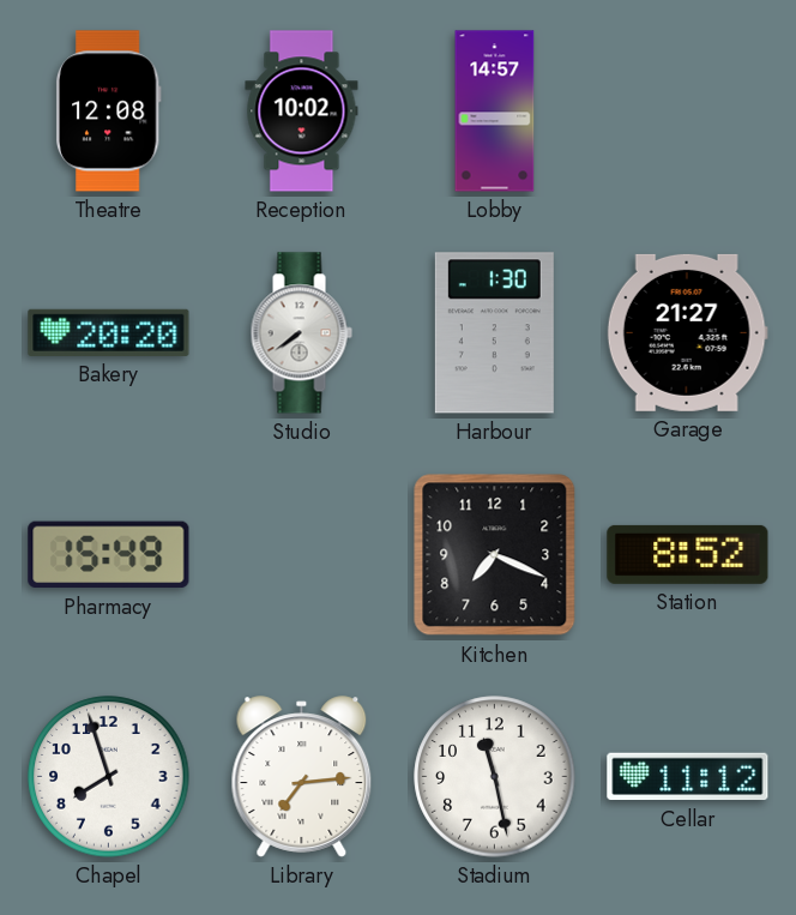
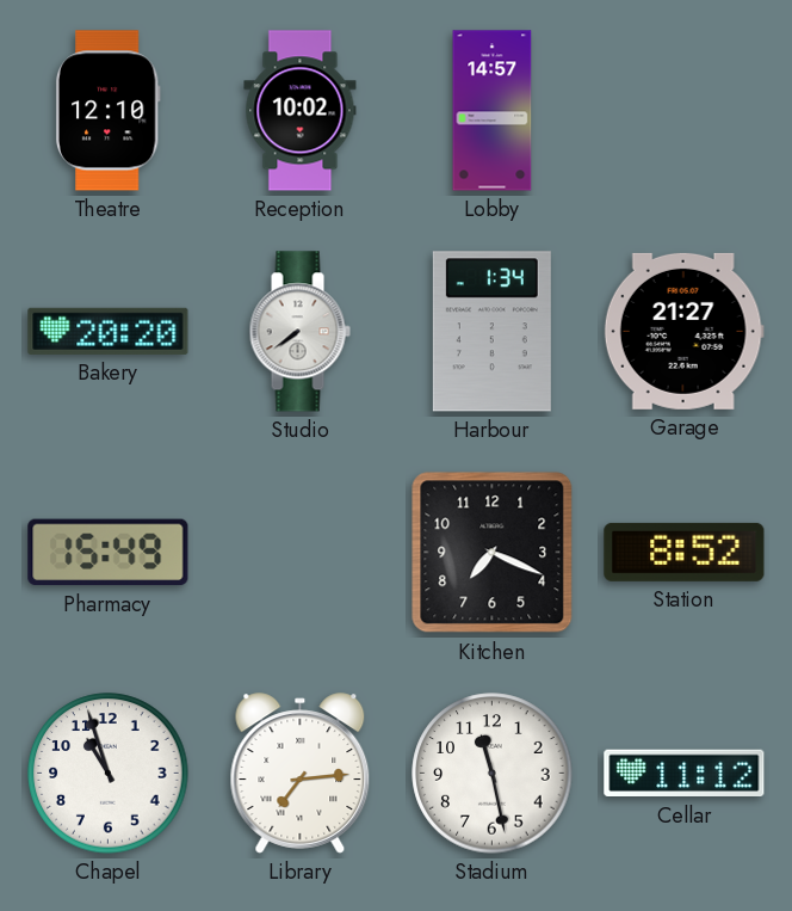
Theatre: 12:08 -> 12:10 (107, 111)
Harbour: 1:30 -> 1:34 (491, 332)
Chapel: 7:57 -> 10:57 (109, 774)
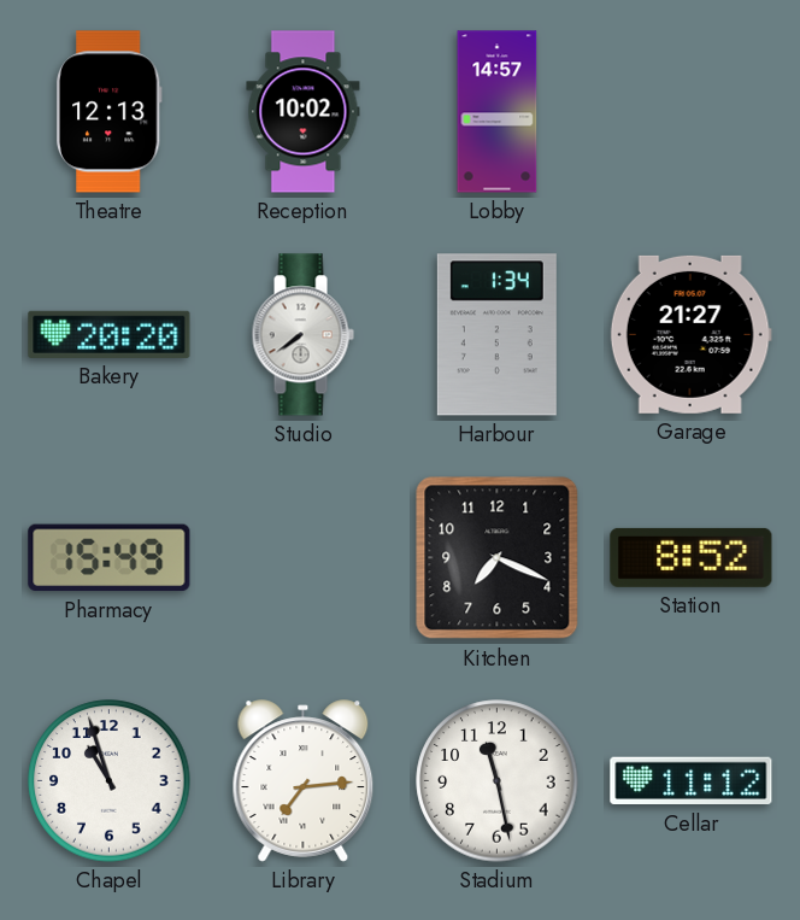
Theatre: 12:10 -> 12:13 (108, 112)
